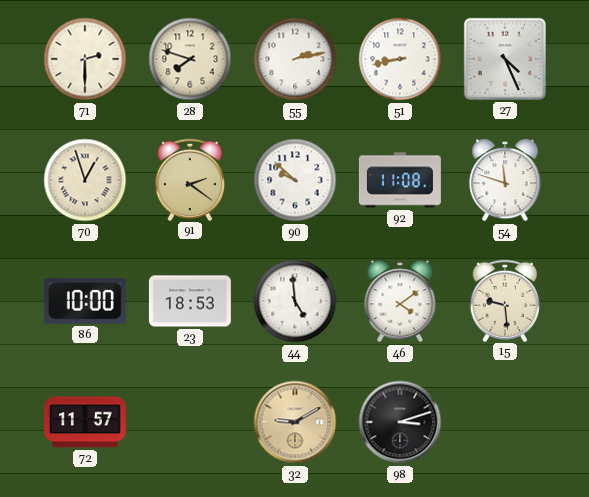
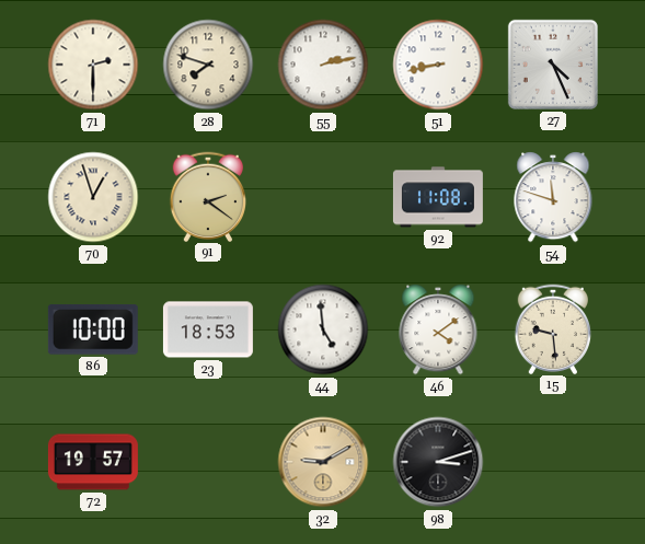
90: 9:52 -> none (295, 180)
72: 11:57 -> 19:57 (93, 462)
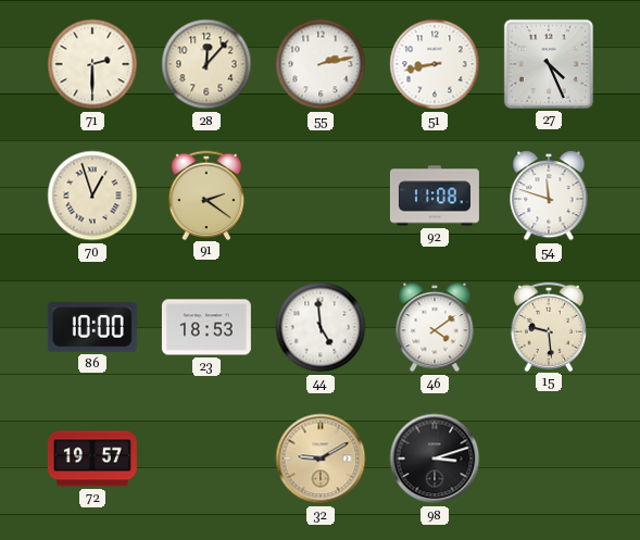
28: 7:48 -> 12:07 (206, 64)
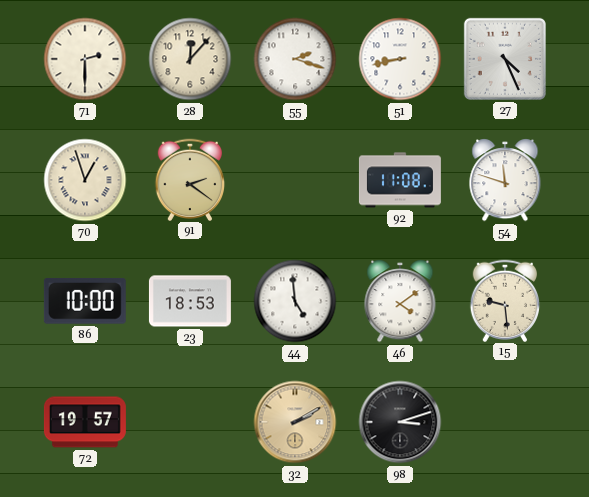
55: 2:13 -> 2:18 (295, 59)
32: 9:10 -> 2:10 (295, 422)
